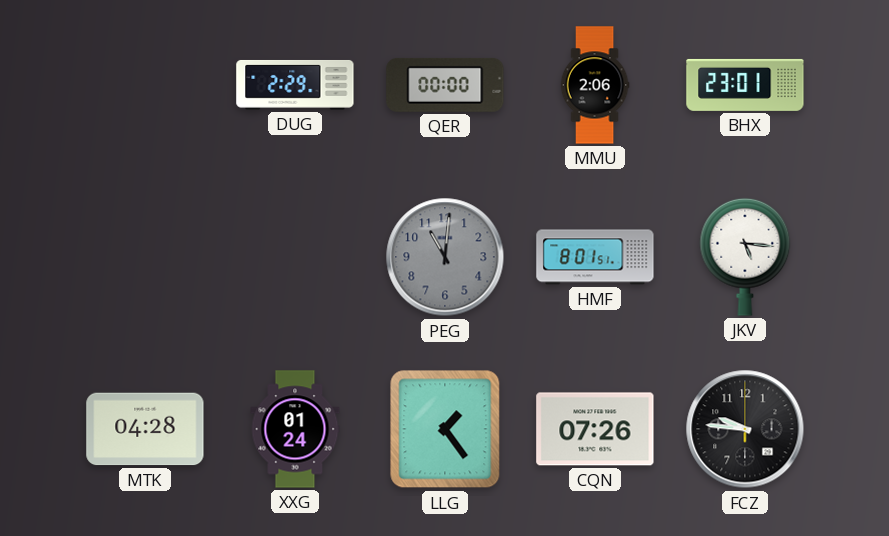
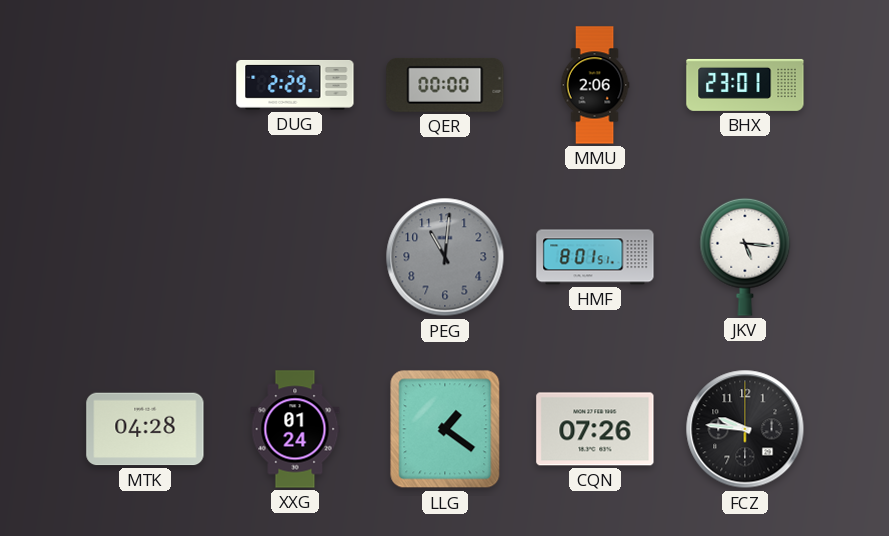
LLG: 1:24 -> 1:21 (445, 429)
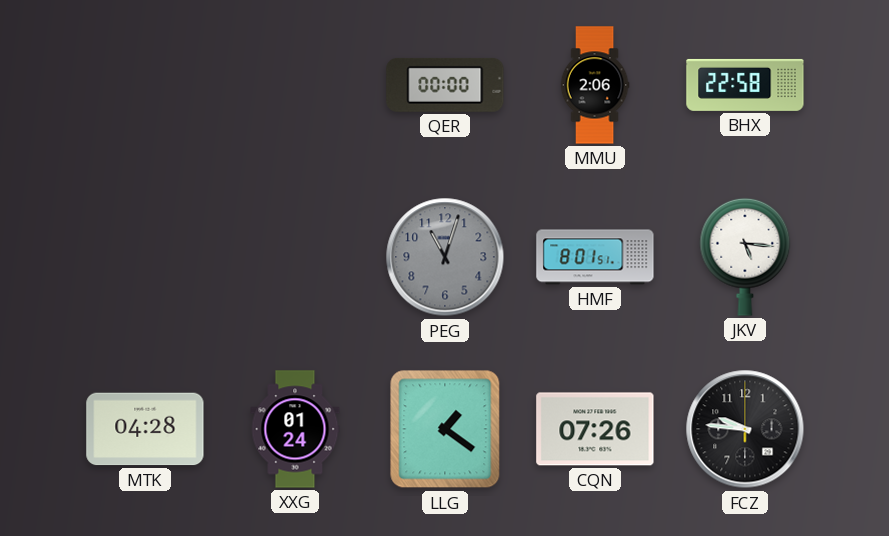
DUG: 2:29 -> none (295, 85)
BHX: 23:01 -> 22:58 (745, 85)
PEG: 11:01 -> 11:03 (445, 257)
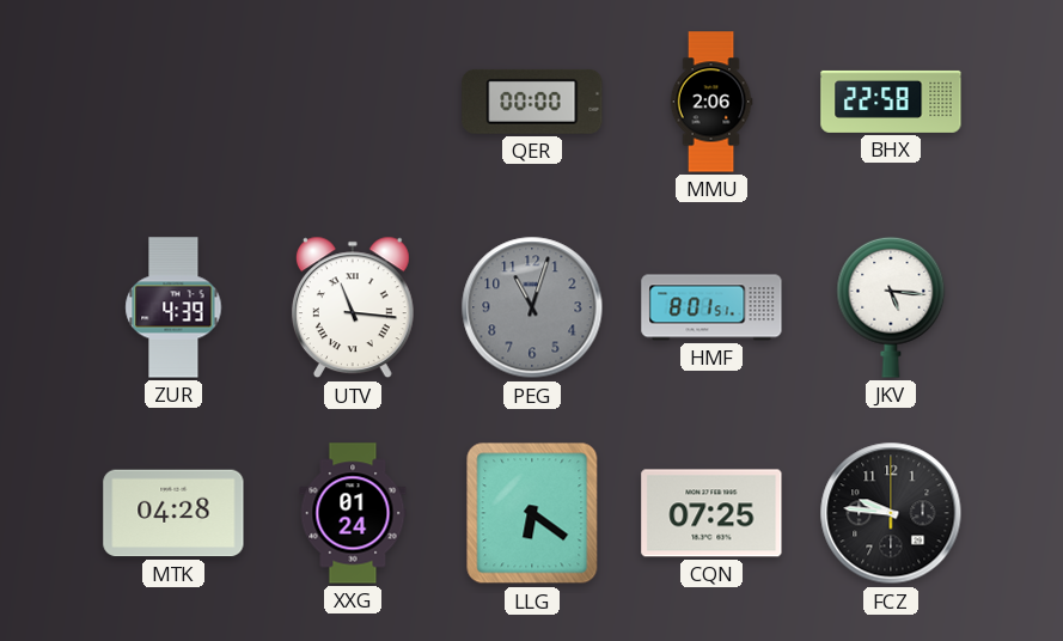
ZUR: none -> 4:39 (173, 307)
UTV: none -> 11:16 (353, 307)
LLG: 1:21 -> 6:21 (532, 513)
CQN: 07:26 -> 07:25 (711, 513)
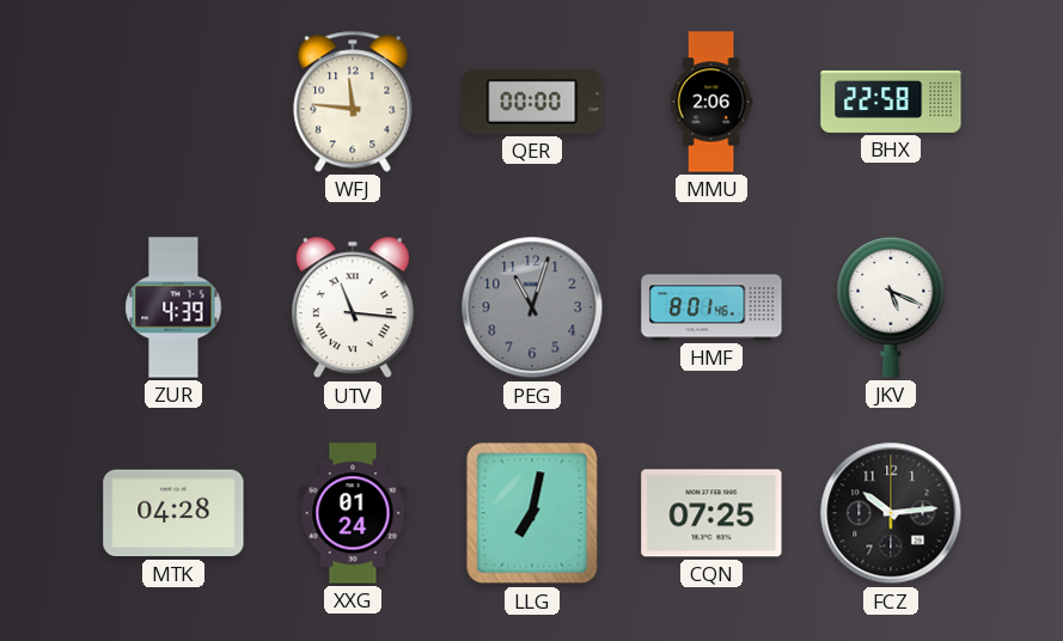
WFJ: none -> 11:46 (353, 102)
HMF: 8:01:51 -> 8:01:46 (711, 307)
JKV: 5:16 -> 5:19 (891, 307)
LLG: 6:21 -> 7:02 (532, 513)
FCZ: 9:46 -> 10:14 (891, 513)
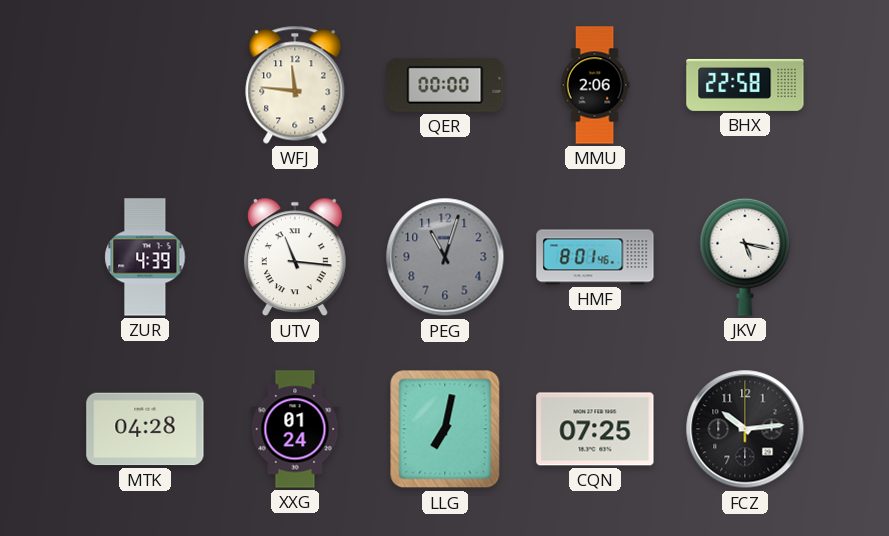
JKV: 5:19 -> 5:17 (745, 257)
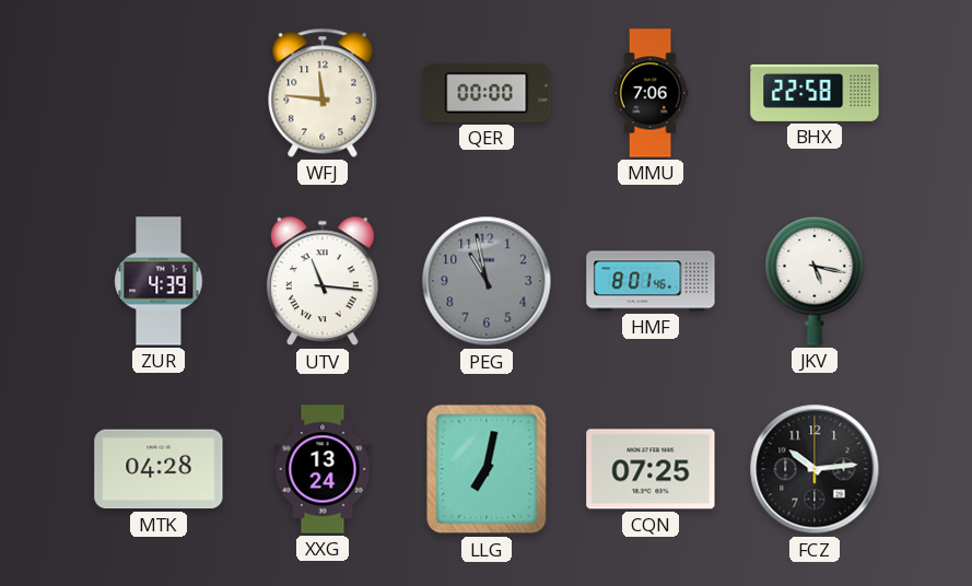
MMU: 2:06 -> 7:06 (651, 93)
PEG: 11:03 -> 10:58 (487, 281)
XXG: 01:24 -> 13:24 (323, 469)
